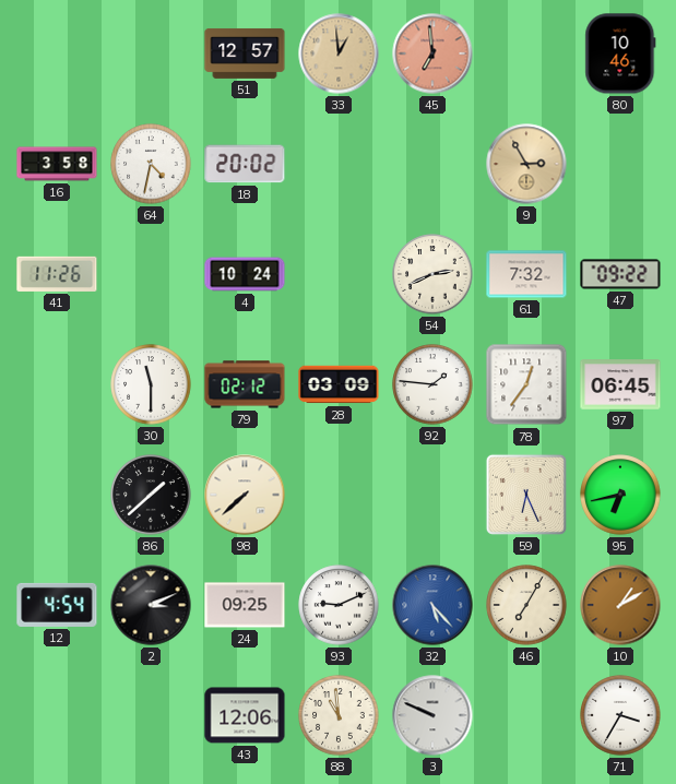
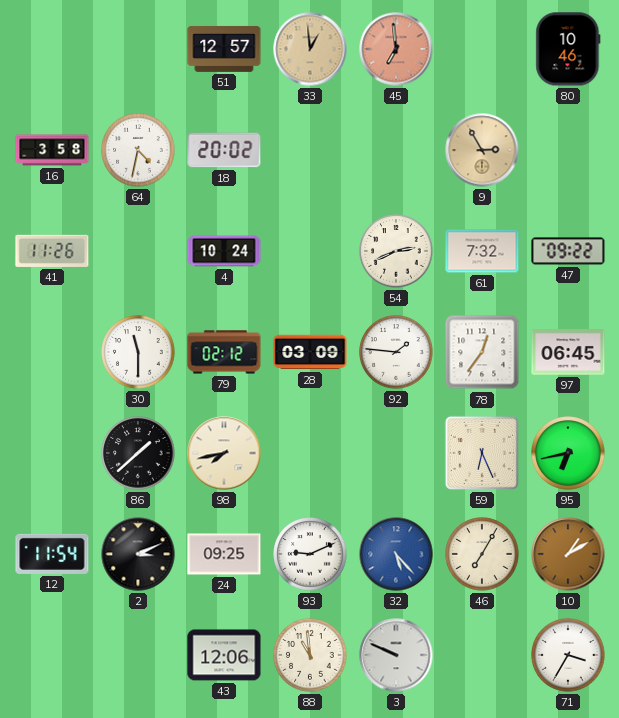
98: 7:38 -> 7:43 (224, 453)
12: 4:54 -> 11:54 (52, 554)
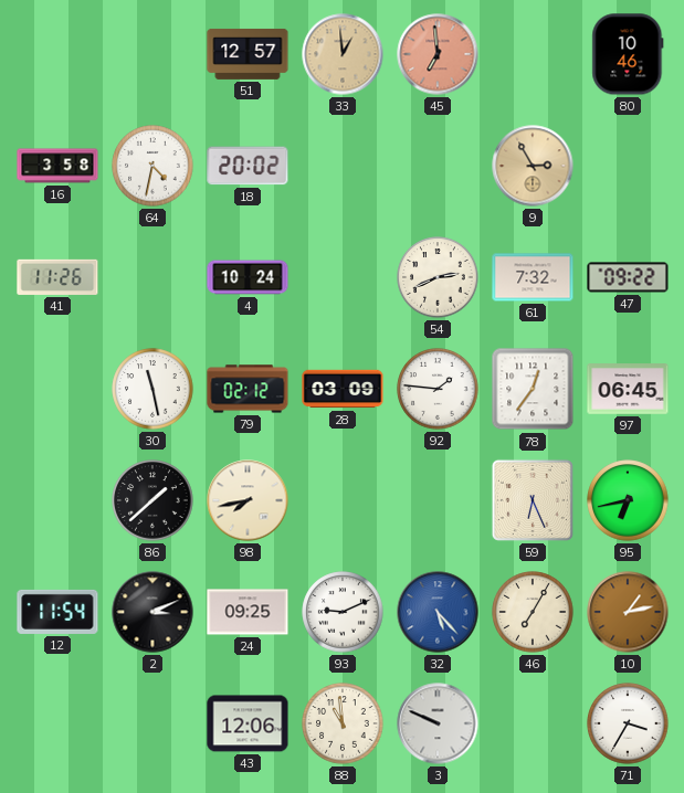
30: 11:30 -> 11:28 (152, 389)
10: 1:10 -> 1:13 (628, 612)
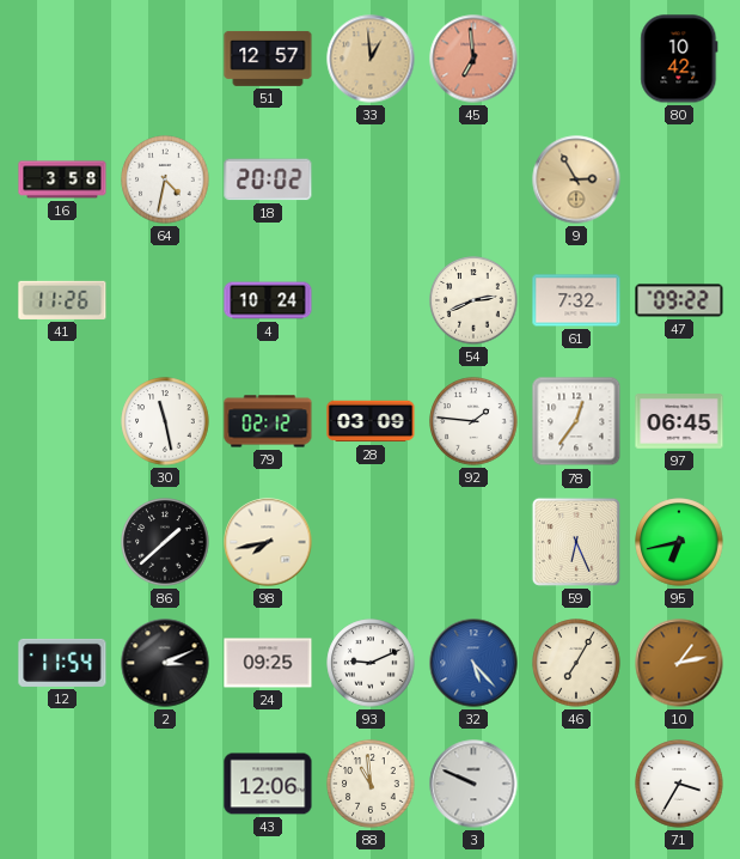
80: 10:46 -> 10:42 (679, 59)
